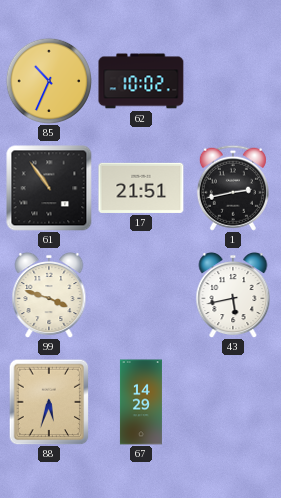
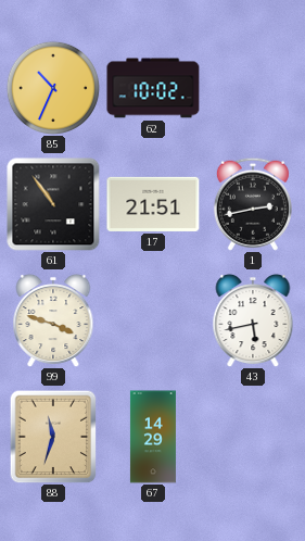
88: 5:33 -> 11:33 (53, 437)
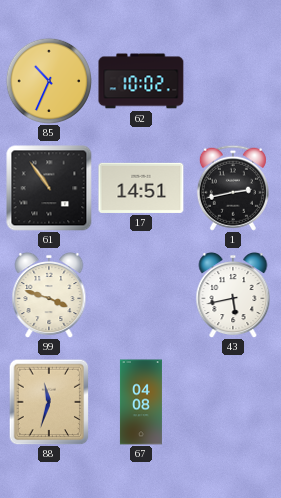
17: 21:51 -> 14:51 (141, 188)
67: 14:29 -> 04:08 (141, 402)
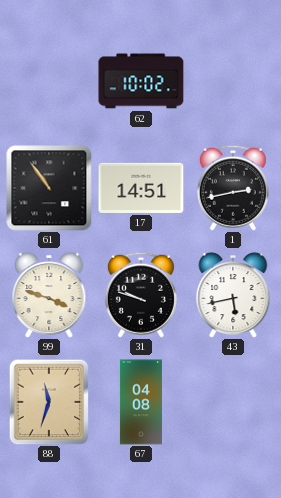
85: 10:34 -> none (49, 81)
31: none -> 9:48 (141, 295)
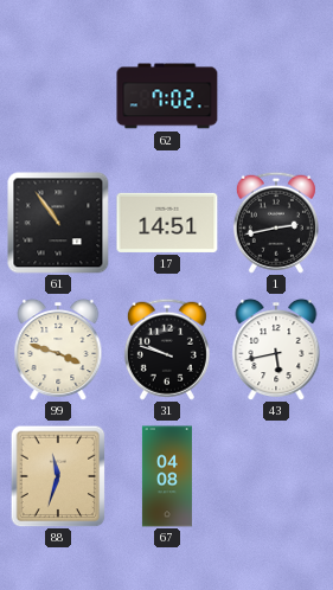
62: 10:02 -> 7:02 (167, 96)
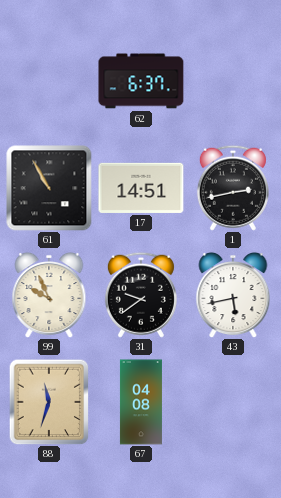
62: 7:02 -> 6:37 (141, 81)
61: 10:54 -> 10:55 (49, 188)
99: 3:48 -> 9:56 (49, 295)
31: 9:48 -> 9:39 (141, 295)
